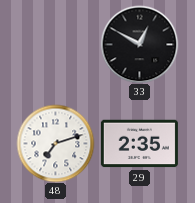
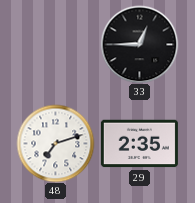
33: 12:50 -> 12:45 (139, 44)
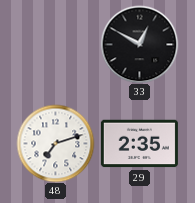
33: 12:45 -> 12:50 (139, 44)
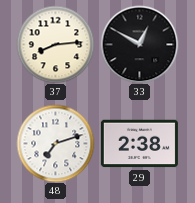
37: none -> 8:14 (55, 44)
29: 2:35 -> 2:38 (139, 144)
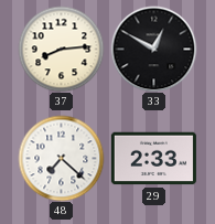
48: 7:12 -> 7:22 (61, 158)
29: 2:38 -> 2:33 (153, 159)
